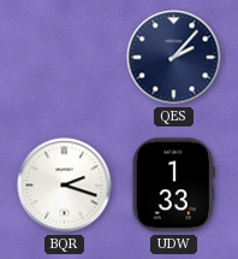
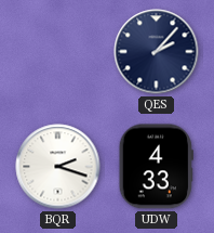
UDW: 1:33 -> 4:33 (156, 167)
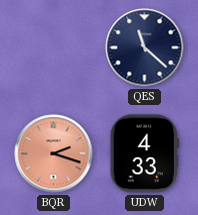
QES: 2:07 -> 11:22 (145, 48)
BQR dial: white -> salmon (54, 154)
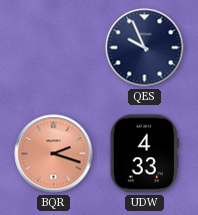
QES: 11:22 -> 9:56 (145, 48)
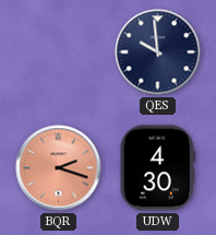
QES: 9:56 -> 9:59 (158, 52)
UDW: 4:33 -> 4:30 (157, 168)
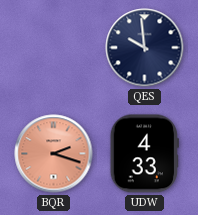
UDW: 4:30 -> 4:33 (144, 154)
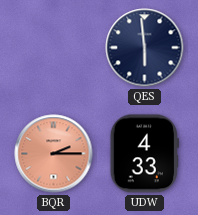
QES: 9:59 -> 5:59 (145, 48)
BQR: 2:18 -> 2:15 (54, 154)
